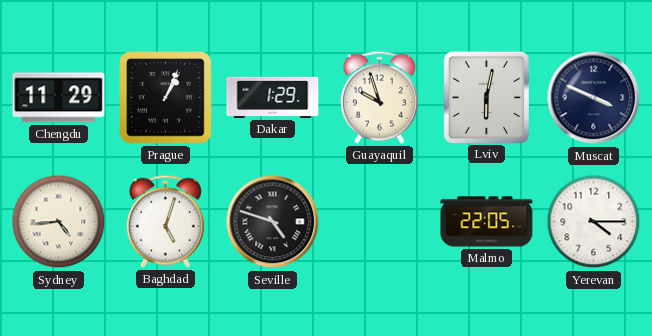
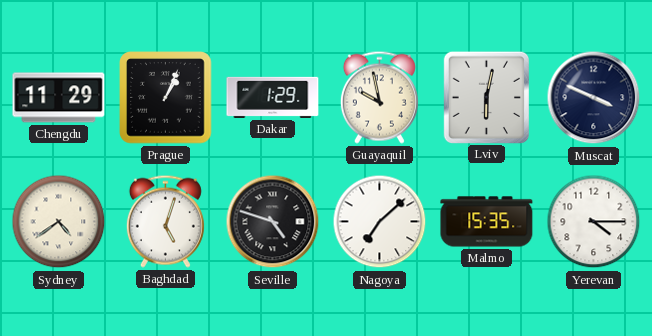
Guayaquil: 9:57 -> 9:58 (379, 97)
Sydney: 4:44 -> 4:39 (59, 222)
Nagoya: none -> 7:08 (380, 222)
Malmo: 22:05 -> 15:35 (487, 222)
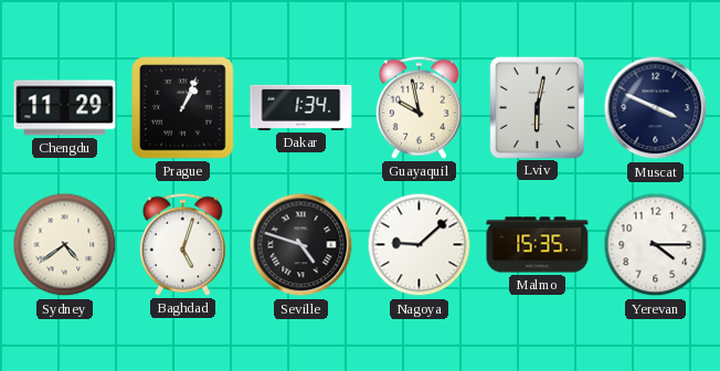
Dakar: 1:29 -> 1:34 (301, 107)
Nagoya: 7:08 -> 9:08 (420, 245)
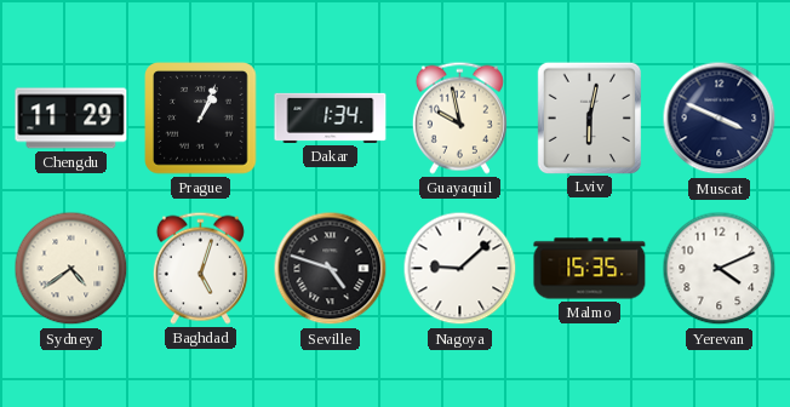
Yerevan: 4:15 -> 4:11 (720, 269)
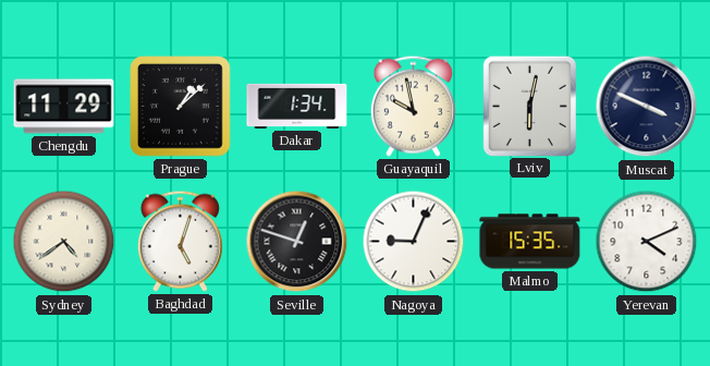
Prague: 1:04 -> 1:08 (181, 107)
Seville: 4:48 -> 12:48 (297, 242)
Nagoya: 9:08 -> 9:04 (414, 242)
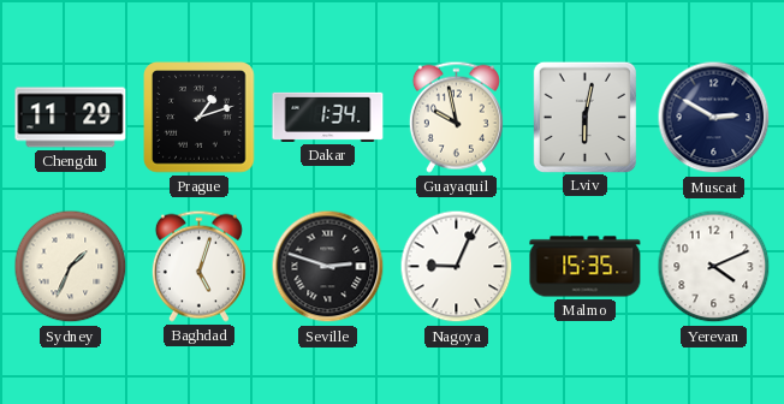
Prague: 1:08 -> 1:12 (200, 118)
Muscat: 3:49 -> 2:50 (714, 118)
Sydney: 4:39 -> 1:34 (71, 267)
Seville: 12:48 -> 2:48 (328, 267)
